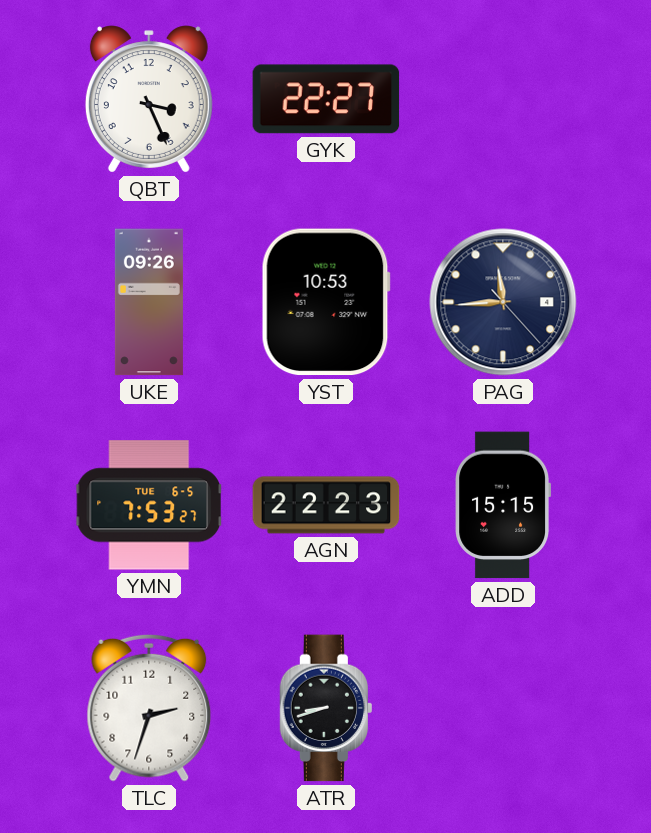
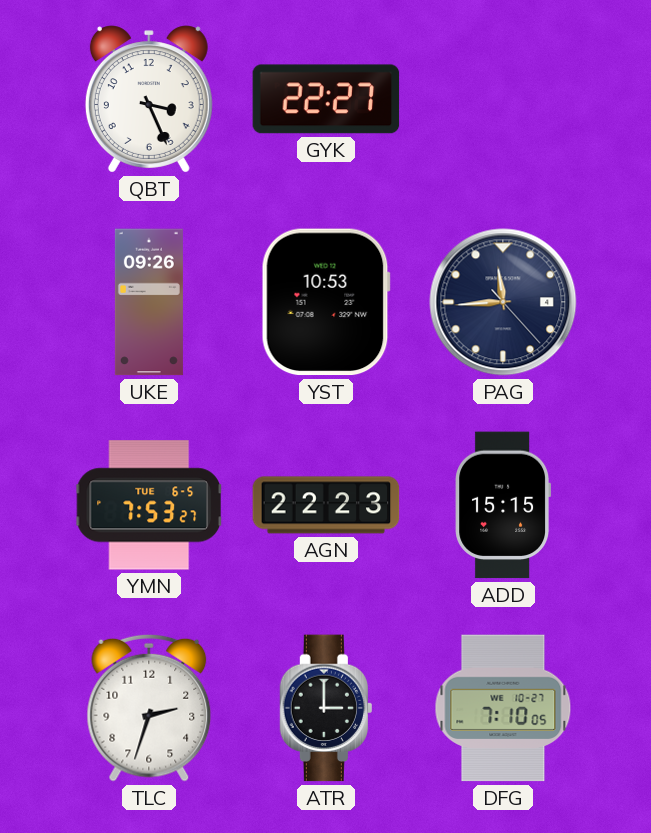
ATR: 8:42 -> 3:00 (325, 708)
DFG: none -> 7:10 (503, 708)
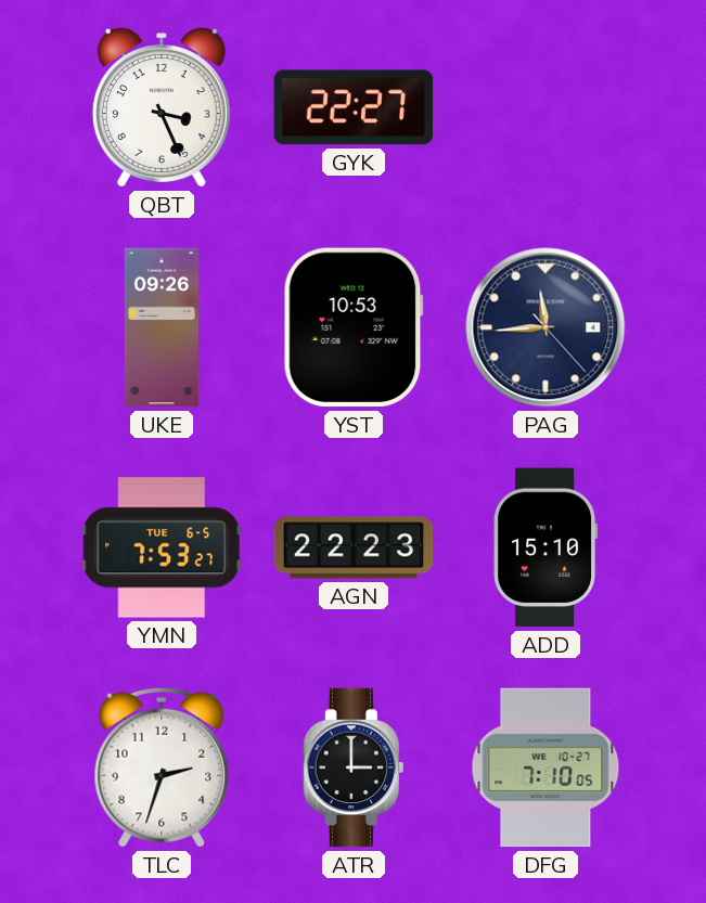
ADD: 15:15 -> 15:10 (544, 547)
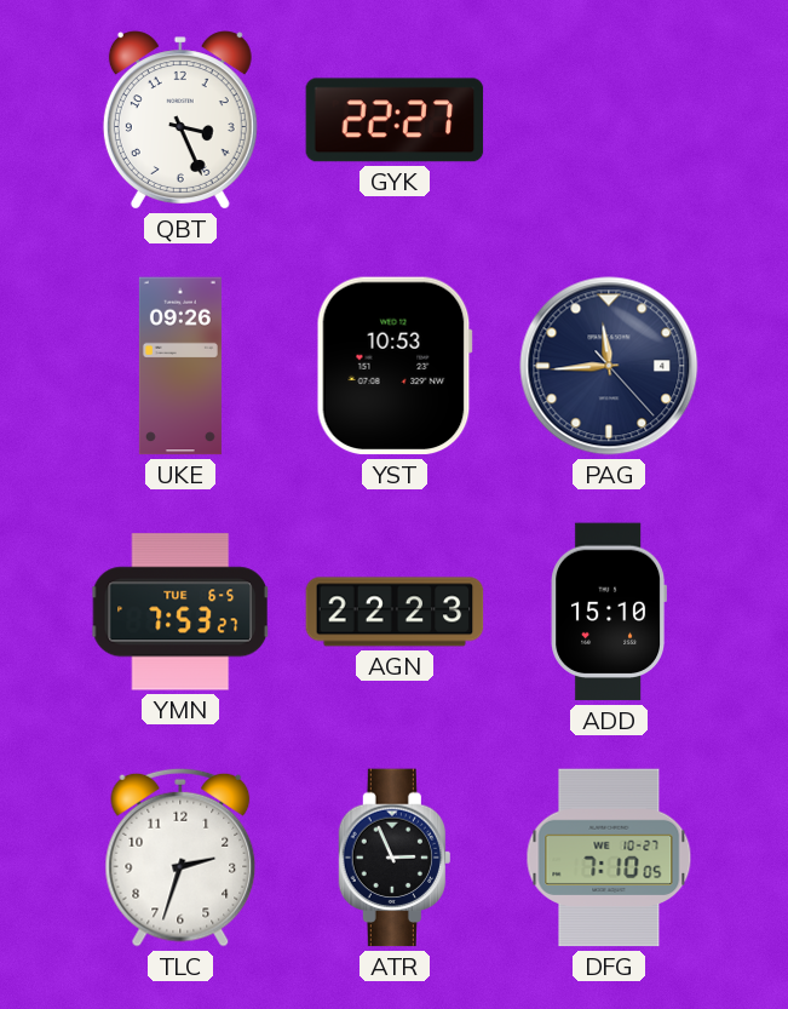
ATR: 3:00 -> 2:56 (393, 858)
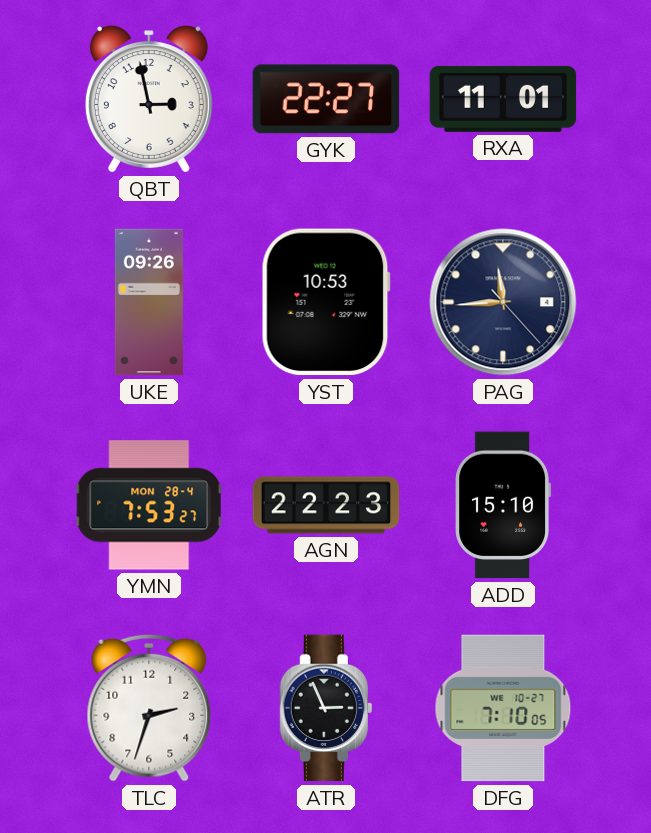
QBT: 3:26 -> 2:58 (149, 99)
RXA: none -> 11:01 (503, 99)
YMN date: TUE 6-5 -> MON 28-4 (149, 505)
